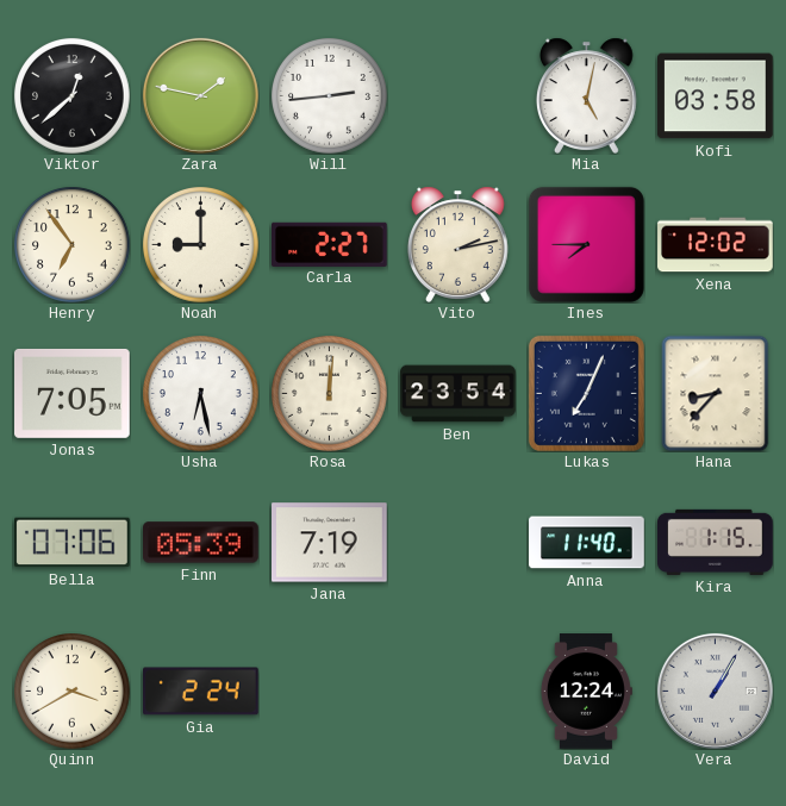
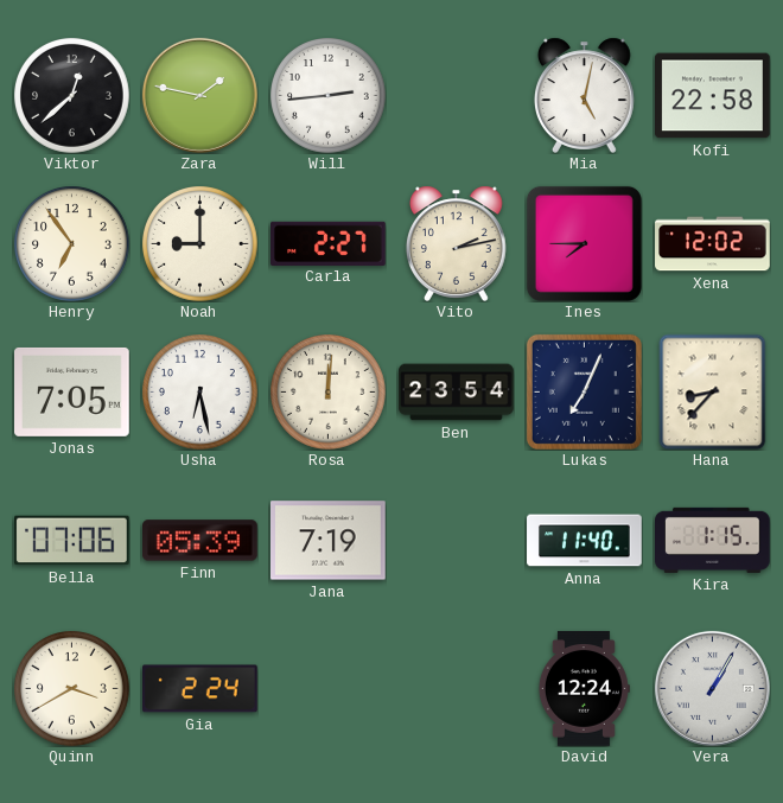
Kofi: 03:58 -> 22:58 (713, 96)
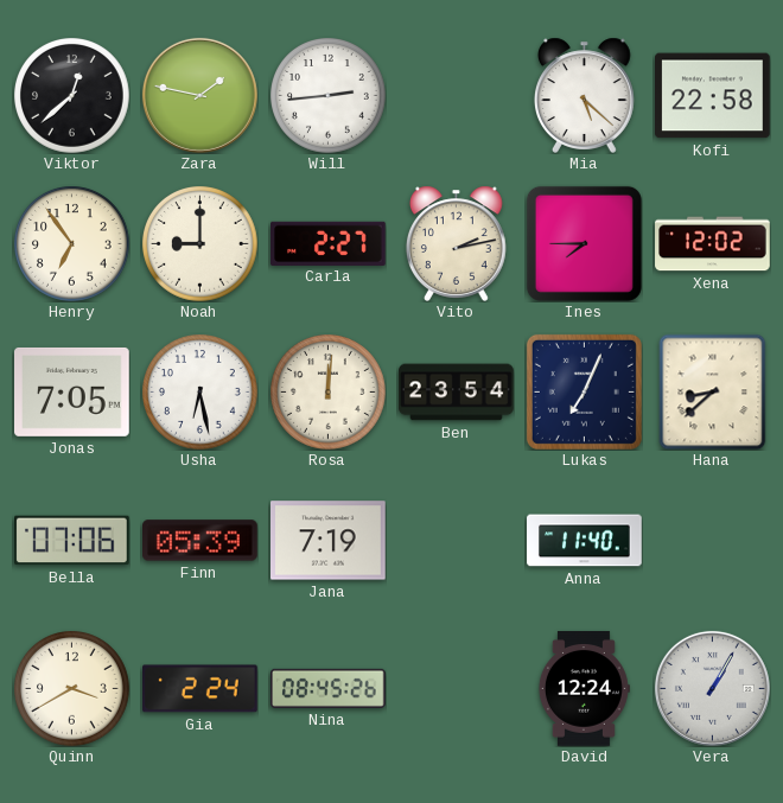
Mia: 5:02 -> 5:22 (584, 95)
Hana: 8:37 -> 8:38 (713, 391)
Kira: 1:15 -> none (713, 540)
Nina: none -> 08:45 (329, 688)
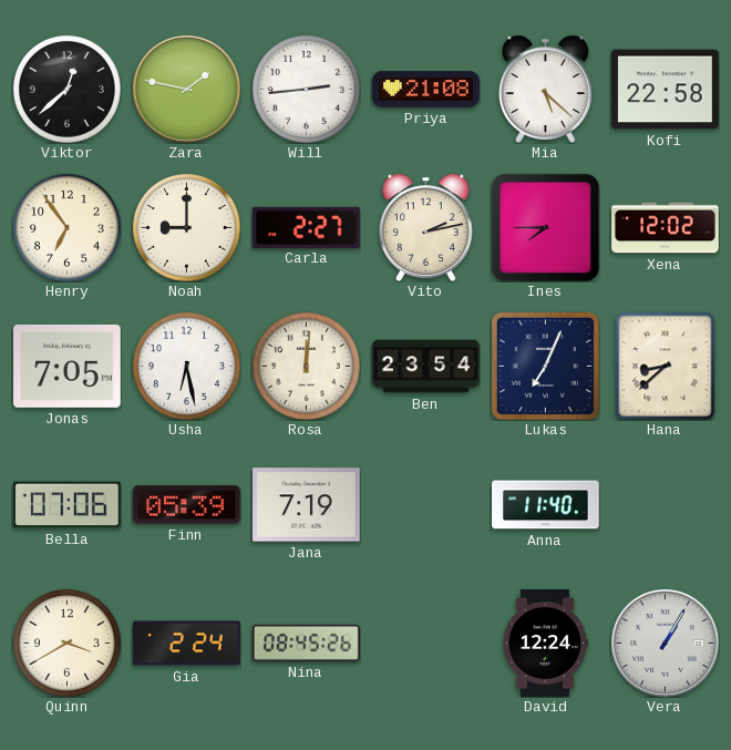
Priya: none -> 21:08 (426, 90)
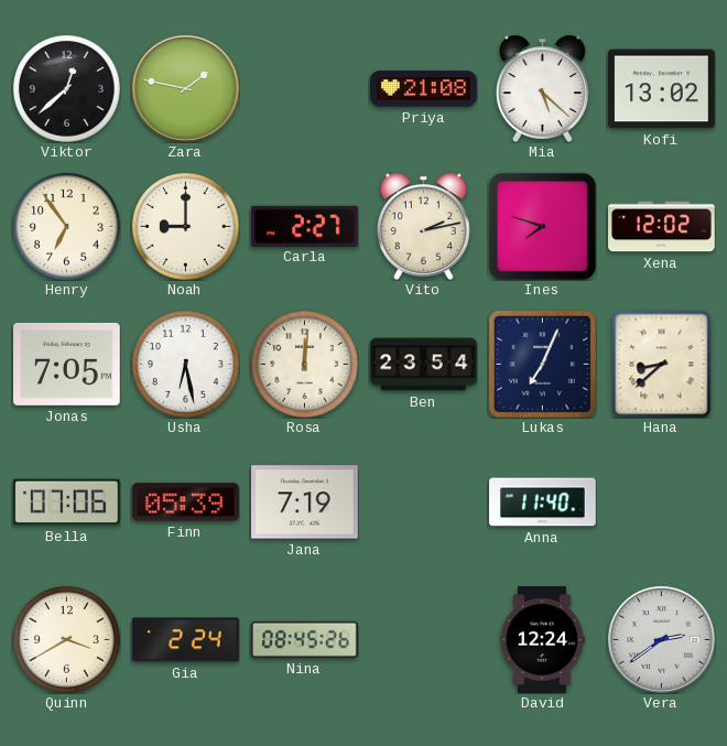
Will: 2:44 -> none (307, 90)
Kofi: 22:58 -> 13:02 (662, 89)
Ines: 7:45 -> 7:48 (542, 226)
Vera: 1:05 -> 2:39 (661, 639)
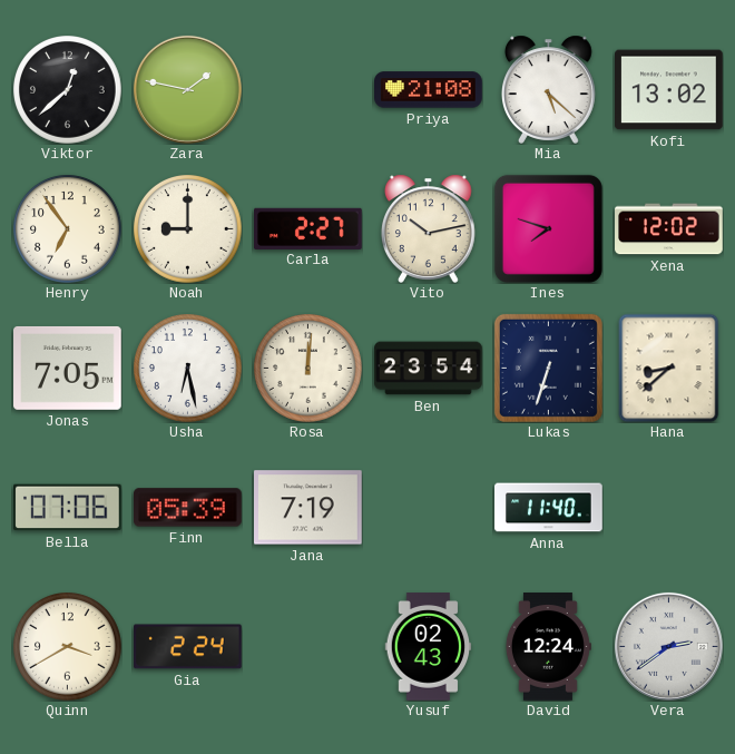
Vito: 2:13 -> 10:13 (428, 228)
Lukas: 7:04 -> 6:33 (548, 368)
Nina: 08:45 -> none (305, 639)
Yusuf: none -> 02:43 (429, 647)
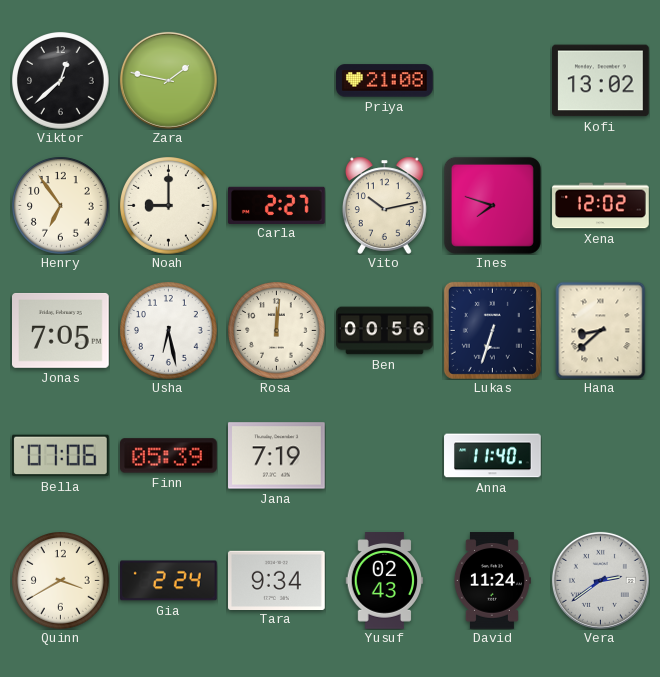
Mia: 5:22 -> none (548, 89)
Ben: 23:54 -> 00:56 (385, 331)
Tara: none -> 9:34 (277, 580)
David: 12:24 -> 11:24 (492, 581)
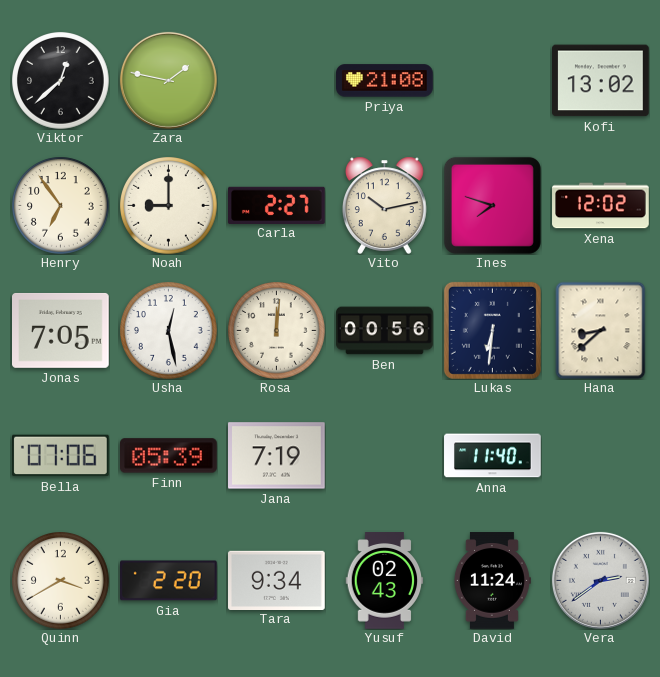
Usha: 6:28 -> 12:28 (169, 331)
Lukas: 6:33 -> 6:31 (492, 330)
Gia: 2:24 -> 2:20 (169, 581)
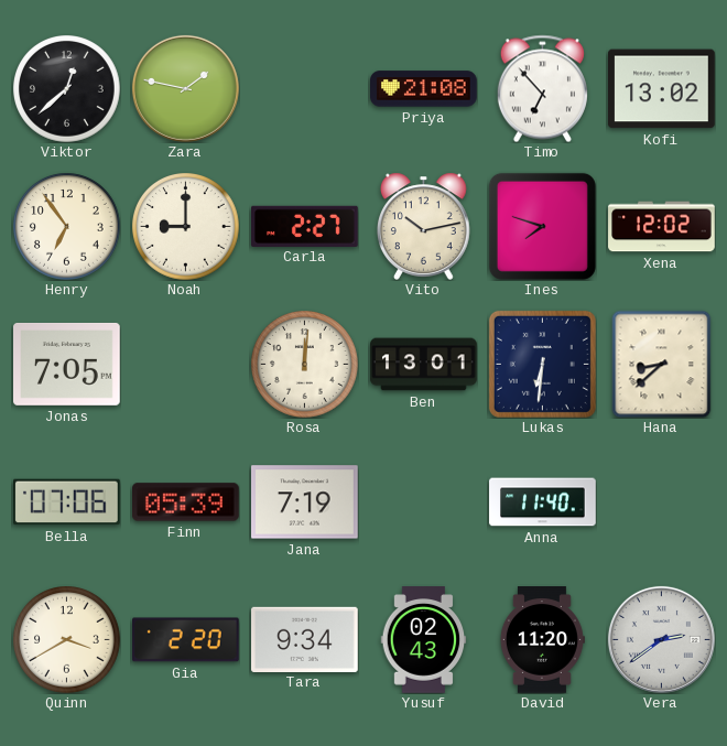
Timo: none -> 6:53 (542, 88)
Usha: 12:28 -> none (169, 331)
Ben: 00:56 -> 13:01 (424, 365)
David: 11:24 -> 11:20 (542, 640)
